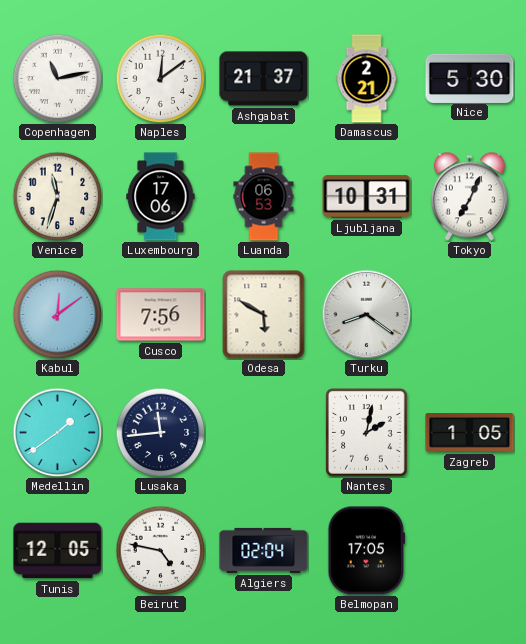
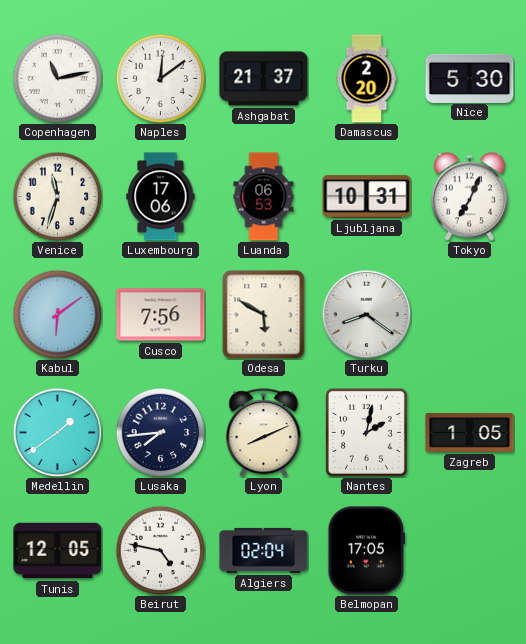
Damascus: 2:21 -> 2:20 (367, 79)
Kabul: 12:09 -> 6:09 (57, 314)
Lusaka: 11:44 -> 7:44 (160, 432)
Lyon: none -> 8:11 (264, 433)
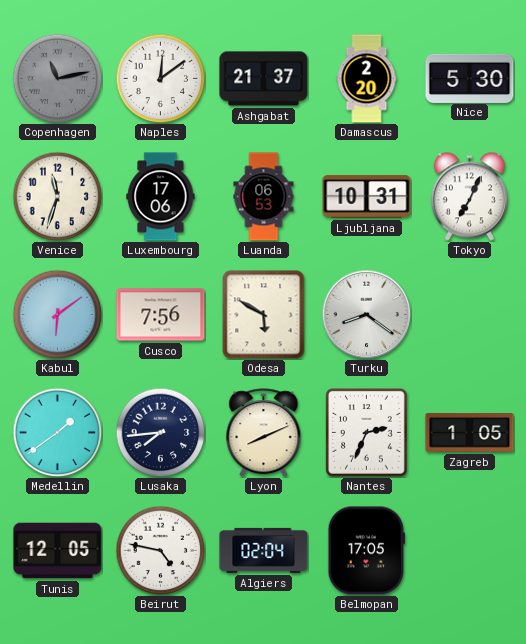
Copenhagen dial: white -> grey (57, 78)
Nantes: 2:02 -> 2:34 (367, 433)
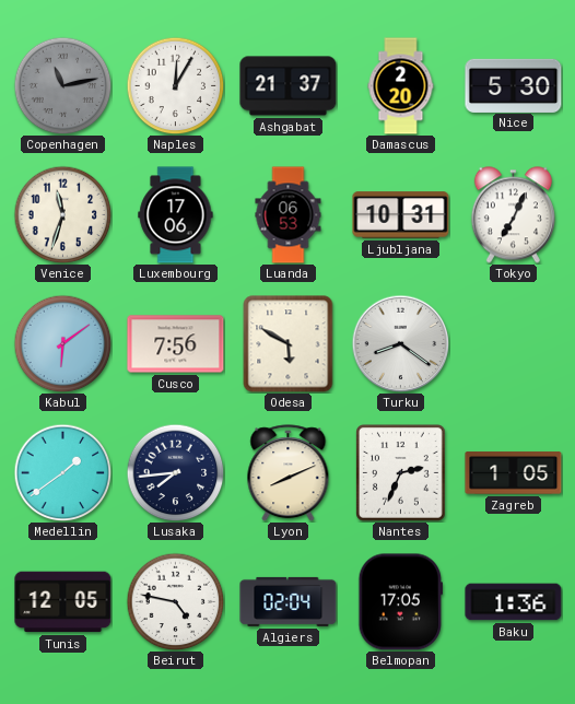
Naples: 12:09 -> 12:05 (175, 85)
Baku: none -> 1:36 (514, 602)
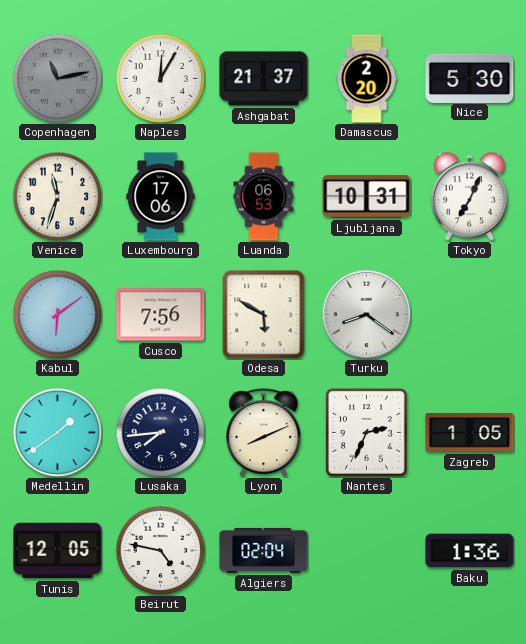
Belmopan: 17:05 -> none (400, 602)
